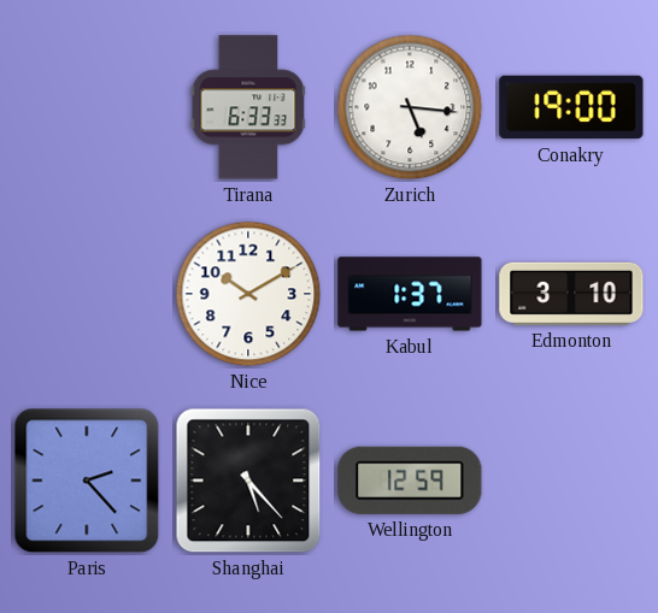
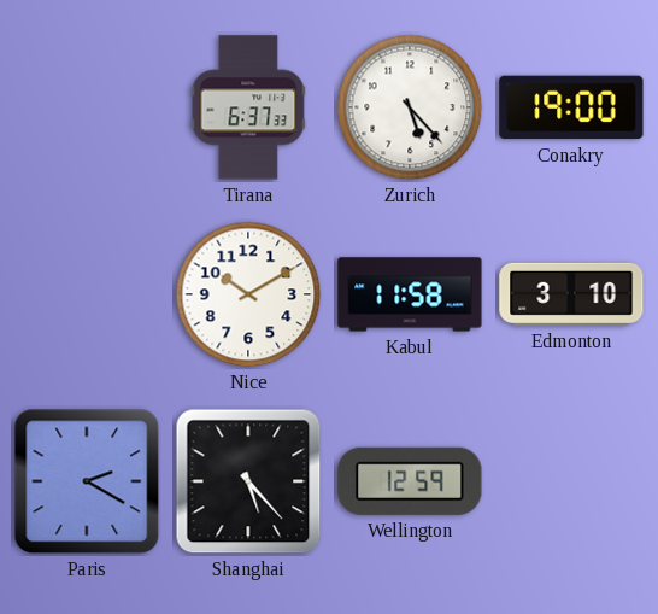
Tirana: 6:33 -> 6:37 (248, 107)
Zurich: 5:16 -> 5:23 (410, 107)
Kabul: 1:37 -> 11:58 (410, 294)
Paris: 2:23 -> 2:20 (87, 481)
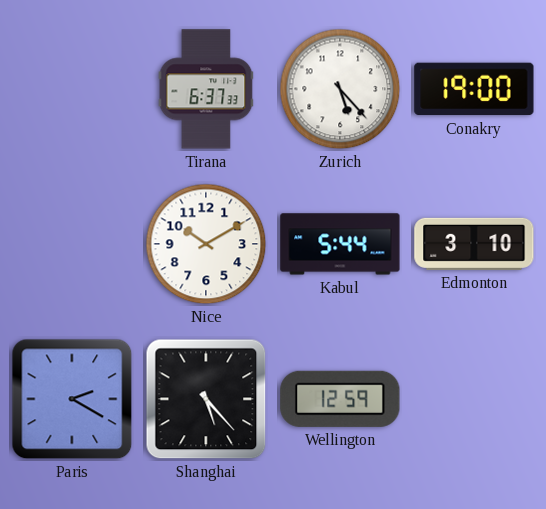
Kabul: 11:58 -> 5:44 (340, 244)
